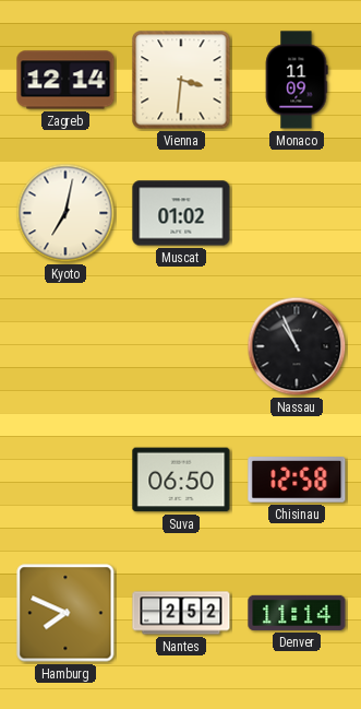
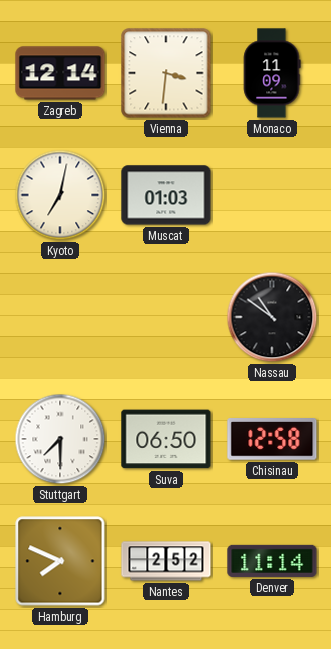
Muscat: 01:02 -> 01:03 (166, 195)
Nassau: 10:56 -> 10:51 (272, 317)
Stuttgart: none -> 7:30 (60, 439)
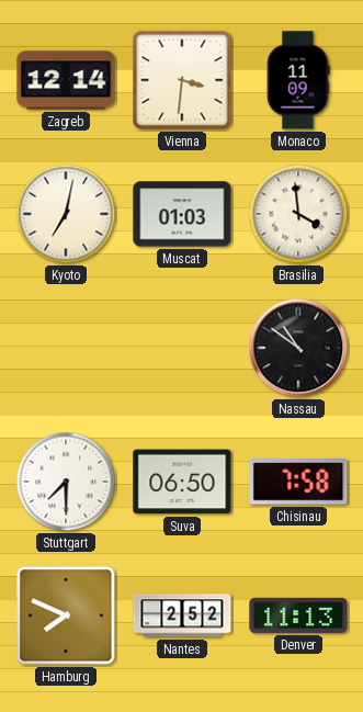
Brasilia: none -> 3:59 (298, 214)
Chisinau: 12:58 -> 7:58 (298, 482)
Denver: 11:14 -> 11:13 (298, 615)
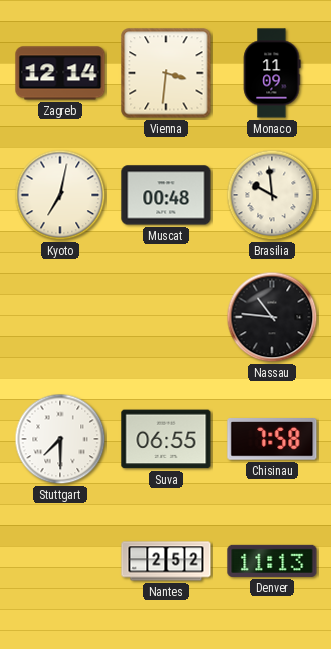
Muscat: 01:03 -> 00:48 (166, 195)
Brasilia: 3:59 -> 9:59 (272, 195)
Nassau: 10:51 -> 10:46 (272, 317)
Suva: 06:50 -> 06:55 (166, 439)
Hamburg: 7:49 -> none (66, 615)
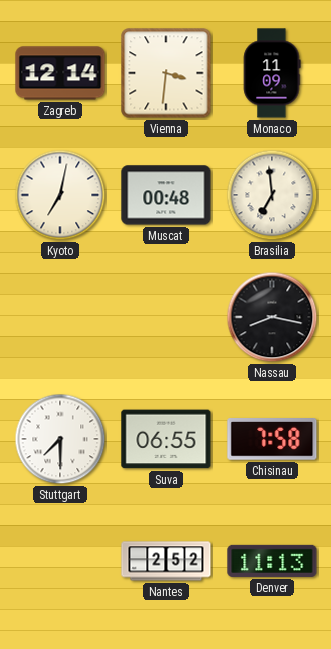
Brasilia: 9:59 -> 6:59 (272, 195)
Nassau: 10:46 -> 8:17 (272, 317)
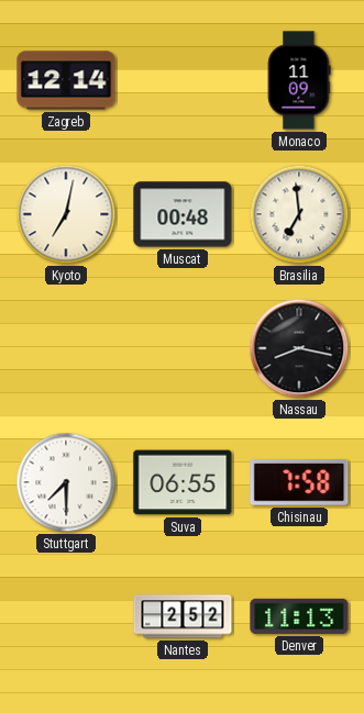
Vienna: 3:31 -> none (166, 73)
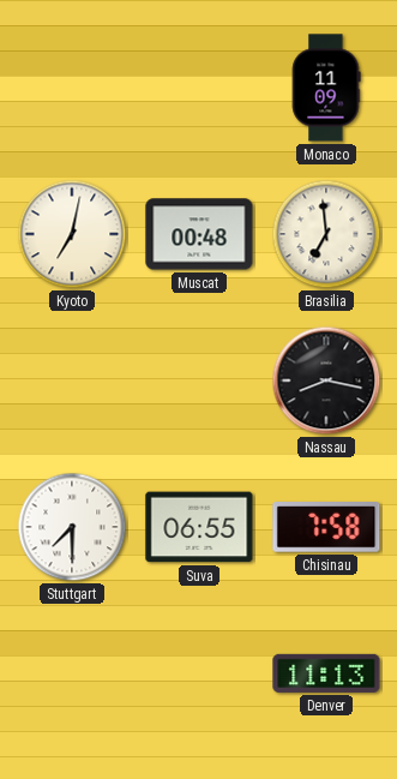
Zagreb: 12:14 -> none (66, 80)
Nantes: 2:52 -> none (183, 616)
